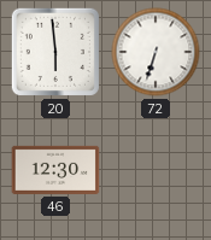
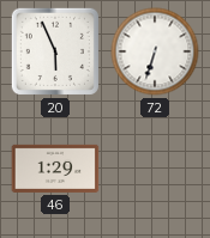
20: 5:59 -> 5:56 (55, 51)
46: 12:30 -> 1:29 (55, 169)
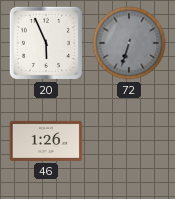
72 dial: white -> grey (129, 43)
46: 1:29 -> 1:26 (46, 141)
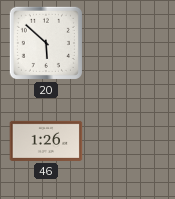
20: 5:56 -> 5:52 (46, 43)
72: 6:33 -> none (129, 43)
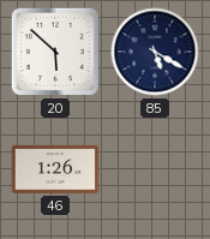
85: none -> 5:20 (155, 52)
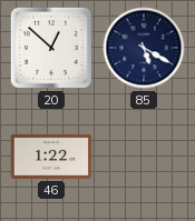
20: 5:52 -> 12:52 (51, 48)
46: 1:26 -> 1:22 (51, 157)
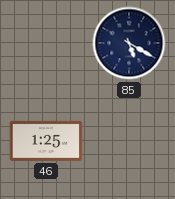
20: 12:52 -> none (51, 48)
46: 1:22 -> 1:25 (46, 141)
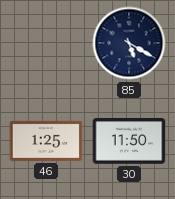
30: none -> 11:50 (129, 141)
